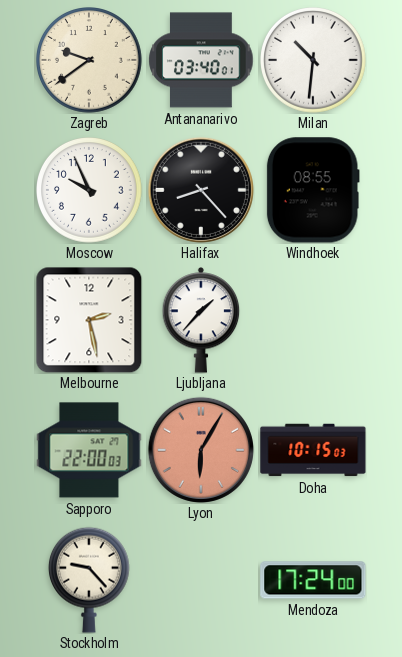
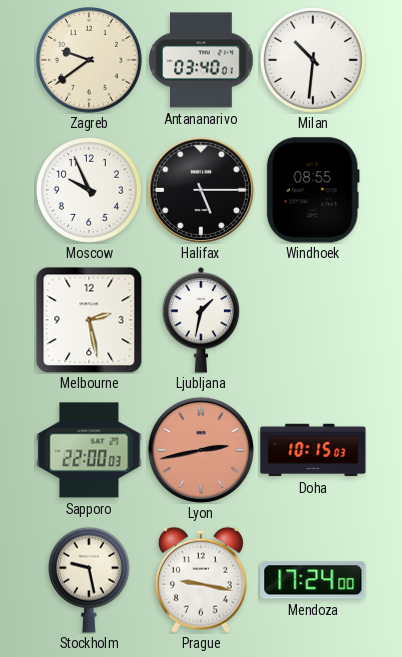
Halifax: 8:23 -> 5:15 (201, 190)
Ljubljana: 1:37 -> 1:32 (201, 320)
Lyon: 6:05 -> 2:43 (201, 450)
Stockholm: 9:23 -> 9:28 (89, 580)
Prague: none -> 9:17 (201, 580)
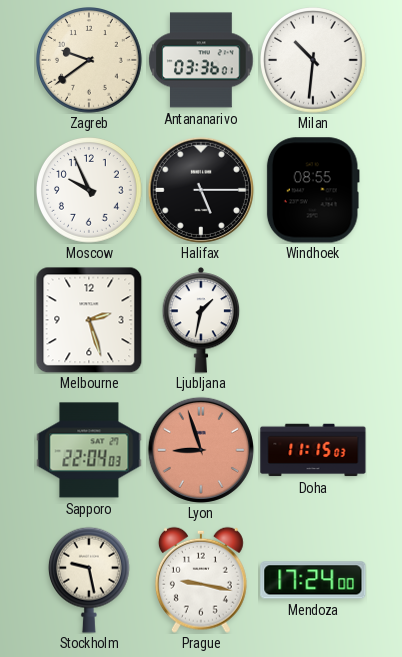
Antananarivo: 03:40 -> 03:36 (201, 60)
Melbourne: 2:28 -> 2:27 (89, 320)
Sapporo: 22:00 -> 22:04 (89, 450)
Lyon: 2:43 -> 8:57 (201, 450)
Doha: 10:15 -> 11:15 (313, 450)
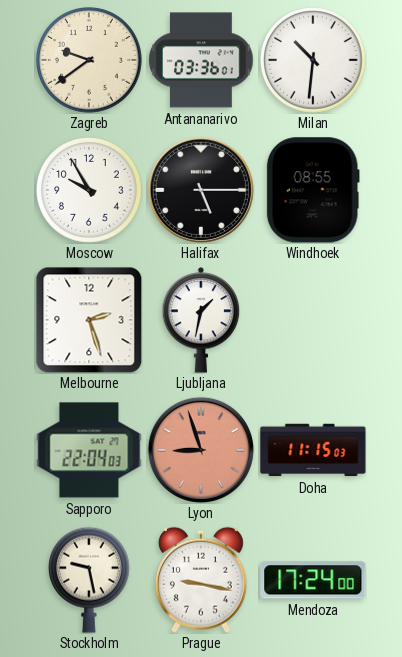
Moscow: 9:56 -> 9:55 (90, 191)
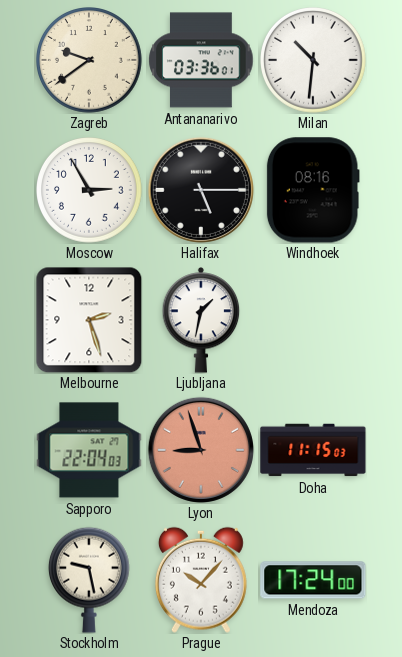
Moscow: 9:55 -> 2:55 (90, 191)
Windhoek: 08:55 -> 08:16 (313, 190)
Prague: 9:17 -> 10:07 (201, 580)
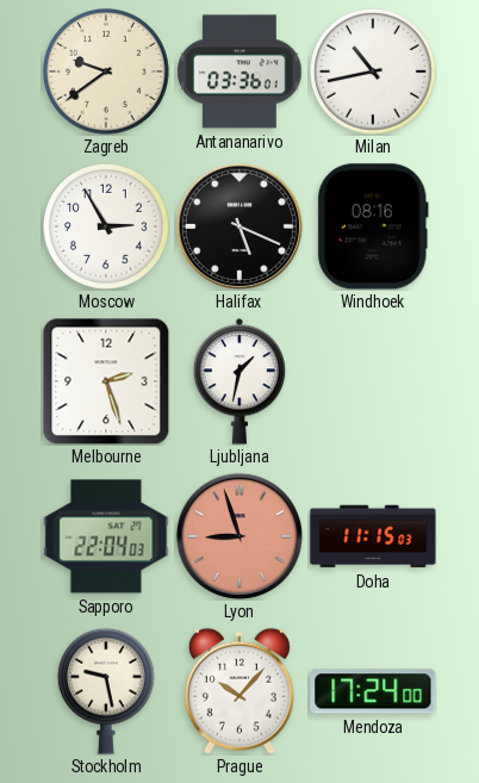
Milan: 10:31 -> 10:43 (374, 73)
Halifax: 5:15 -> 5:19 (240, 226)
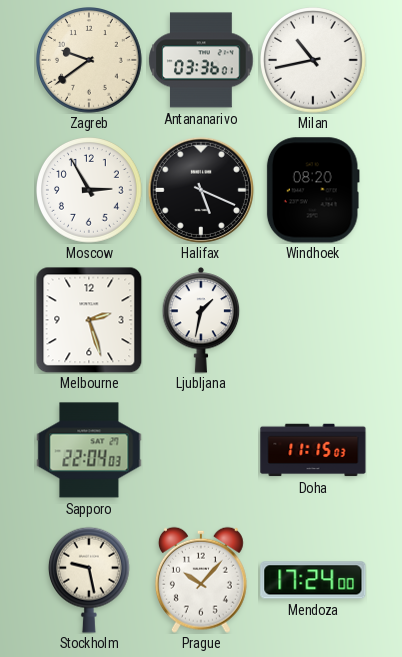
Windhoek: 08:16 -> 08:20 (313, 190)
Lyon: 8:57 -> none (240, 536)
